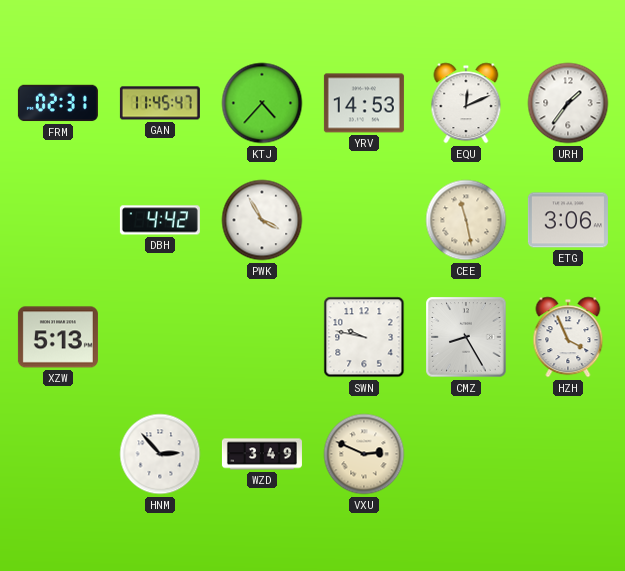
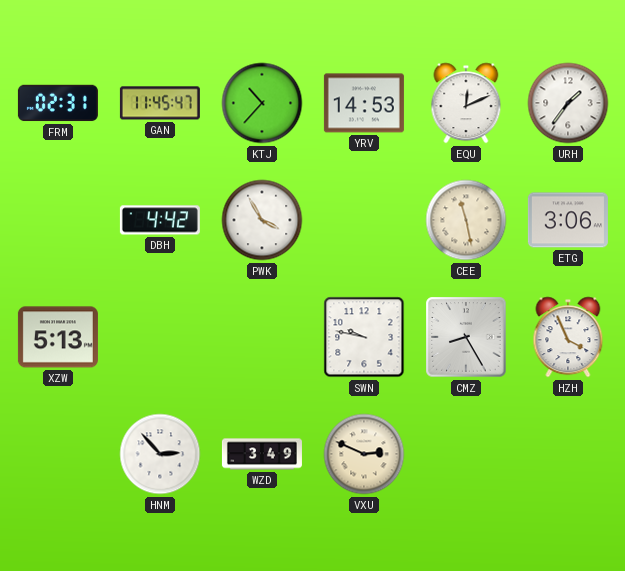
KTJ: 4:37 -> 10:37 (262, 103)
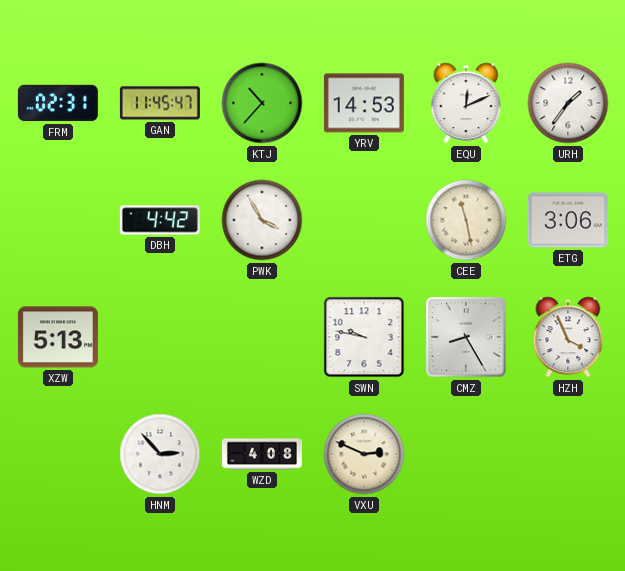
WZD: 3:49 -> 4:08 (262, 454)
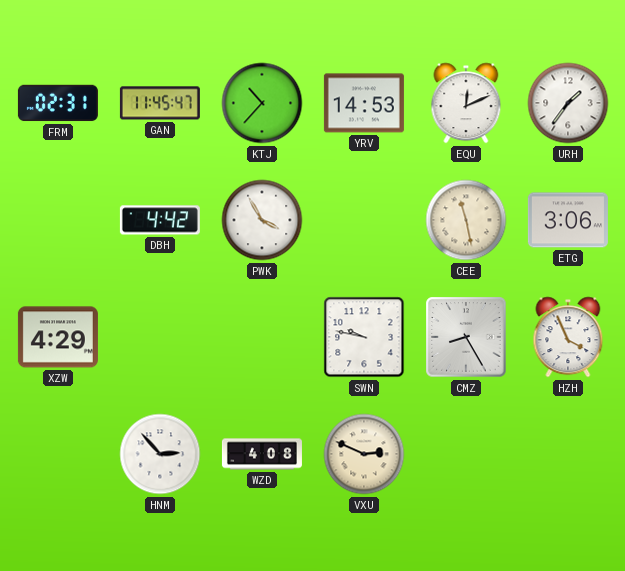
XZW: 5:13 -> 4:29 (58, 337)
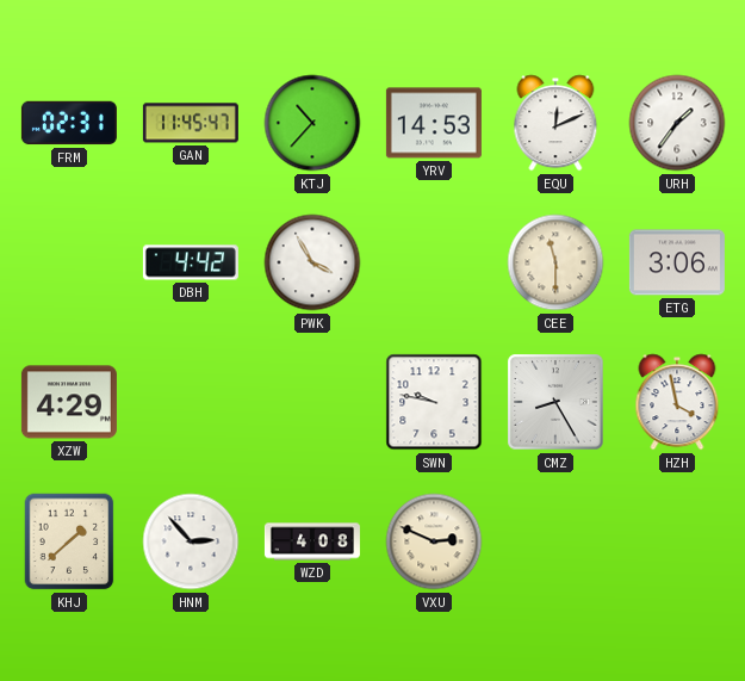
CEE: 11:28 -> 11:30 (555, 262)
HZH: 3:56 -> 3:58 (677, 402)
KHJ: none -> 1:38 (69, 541)
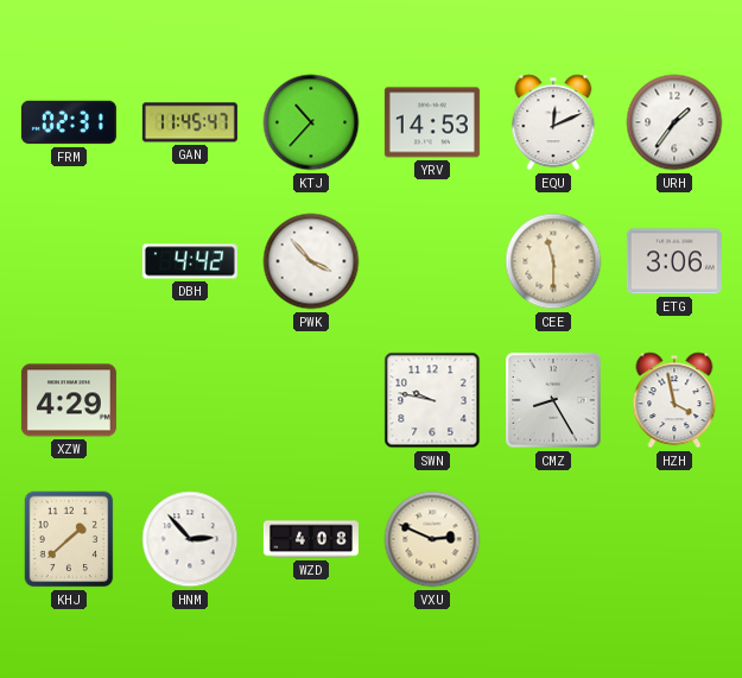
PWK: 3:55 -> 3:53 (311, 261)
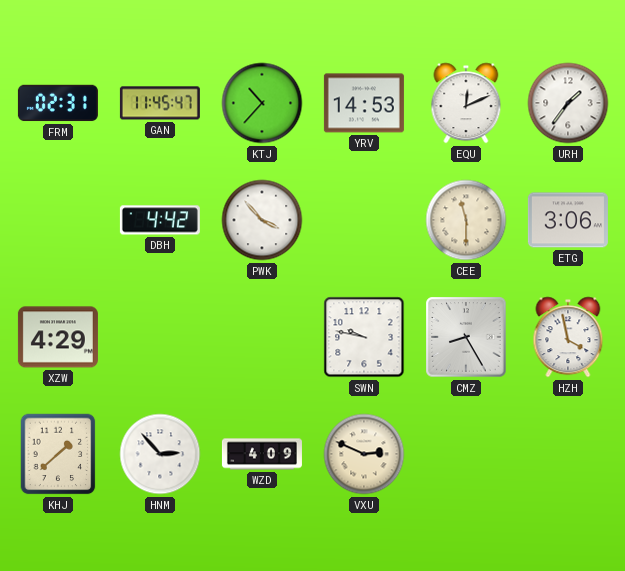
WZD: 4:08 -> 4:09 (262, 454)
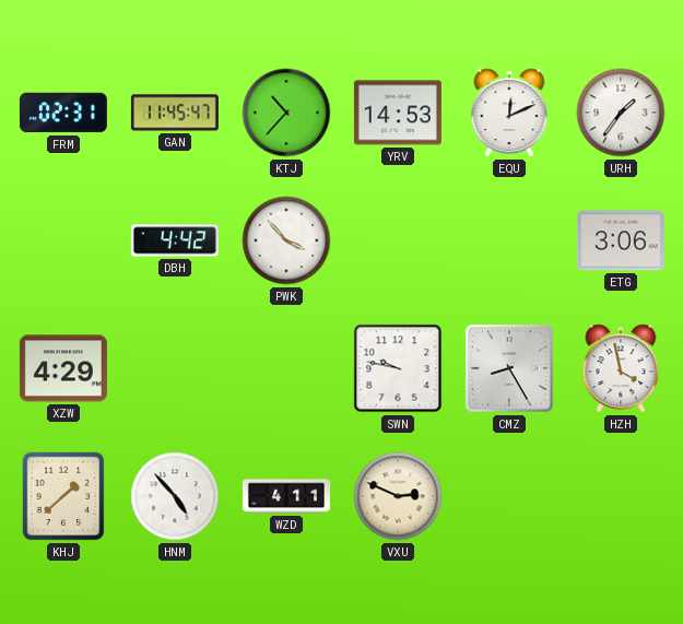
CEE: 11:30 -> none (466, 220)
HNM: 2:53 -> 4:53 (175, 496)
WZD: 4:09 -> 4:11 (286, 496)
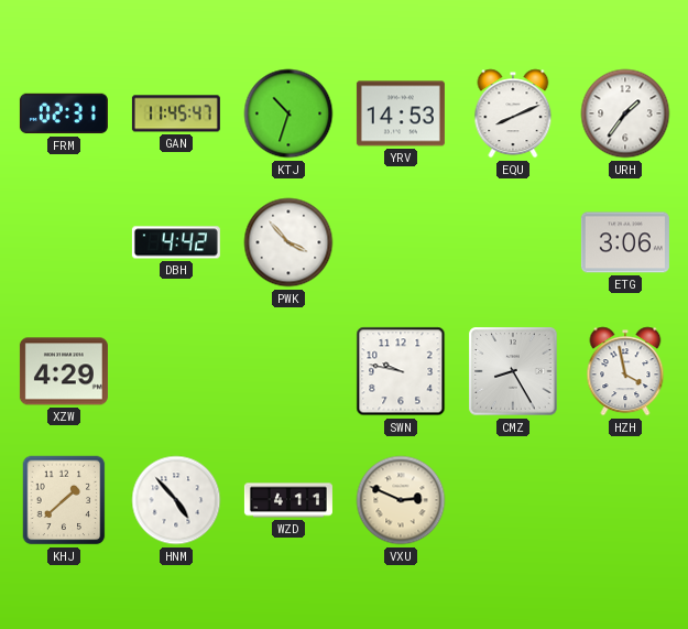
KTJ: 10:37 -> 10:33 (288, 113)
EQU: 12:11 -> 8:11 (513, 113)
